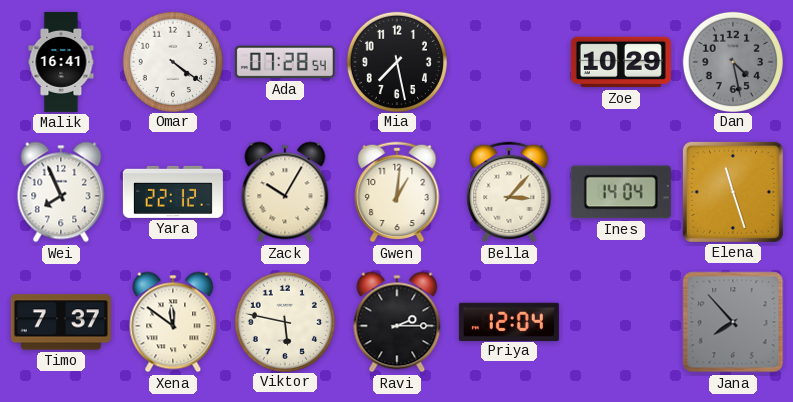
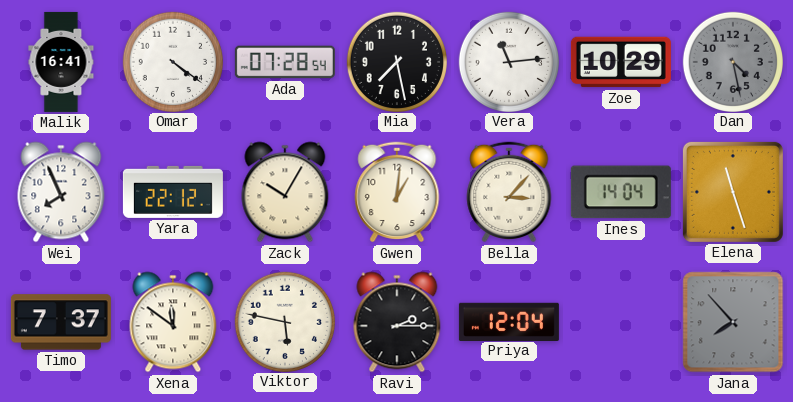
Vera: none -> 11:14 (508, 61)
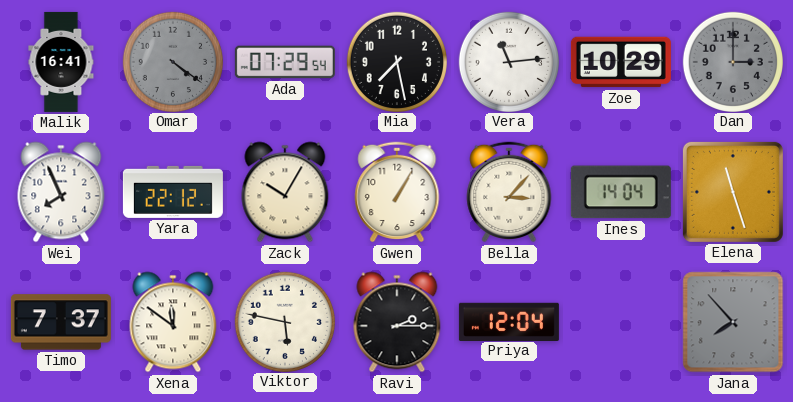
Omar dial: white -> grey (172, 61)
Ada: 07:28 -> 07:29 (285, 62)
Dan: 4:28 -> 3:00 (732, 61)
Gwen: 1:01 -> 1:05 (397, 192)
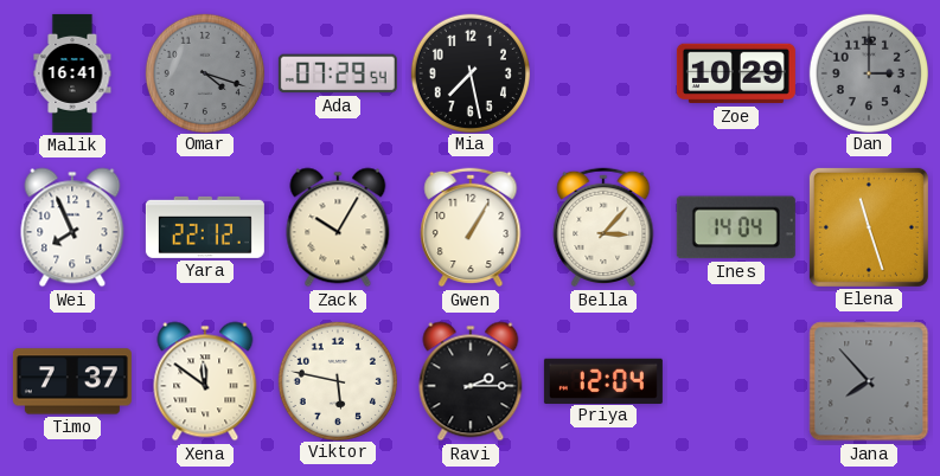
Omar: 4:21 -> 4:18 (204, 72)
Vera: 11:14 -> none (508, 61)
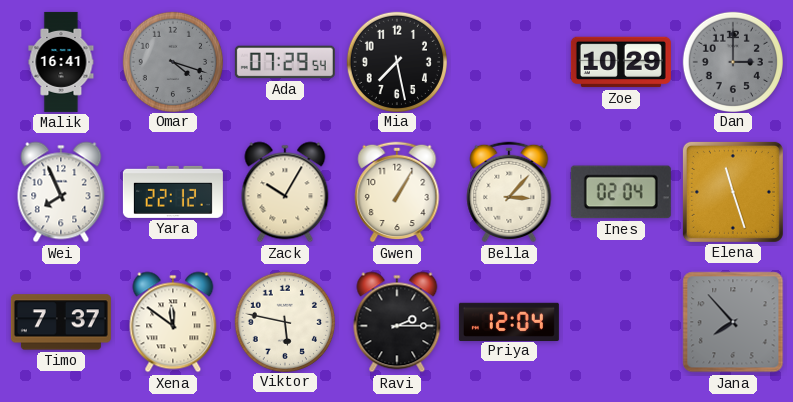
Ines: 14:04 -> 02:04 (621, 192)
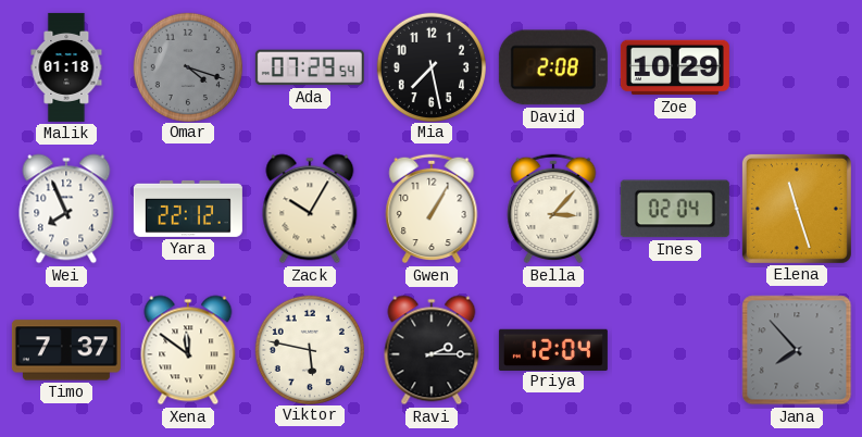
Malik: 16:41 -> 01:18 (66, 67)
David: none -> 2:08 (553, 67)
Dan: 3:00 -> none (732, 61)
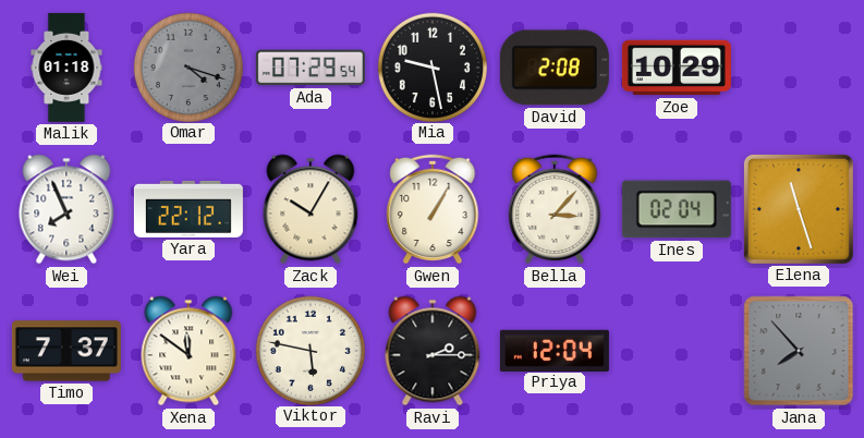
Mia: 7:28 -> 9:28 (431, 66)
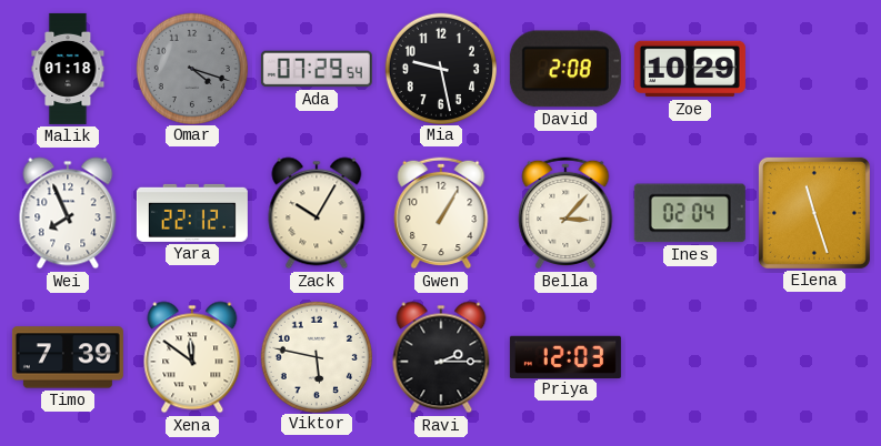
Timo: 7:37 -> 7:39 (68, 357)
Priya: 12:04 -> 12:03 (565, 356)
Jana: 7:53 -> none (799, 351)
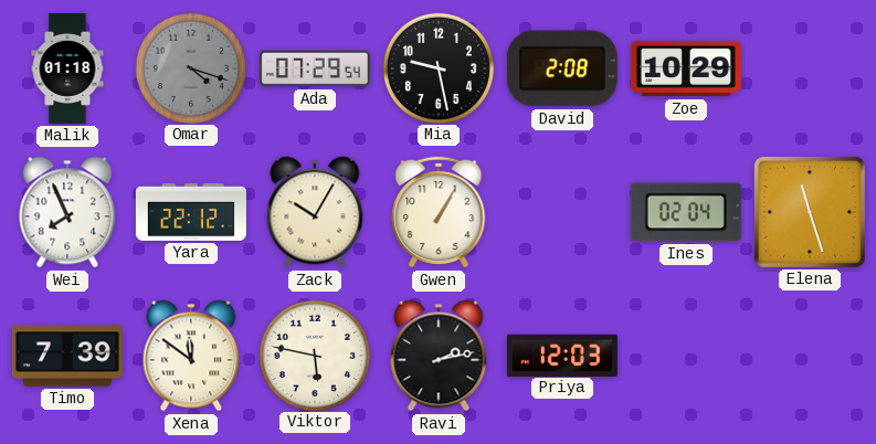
Bella: 3:07 -> none (565, 213)
Ravi: 2:15 -> 2:13 (439, 356)
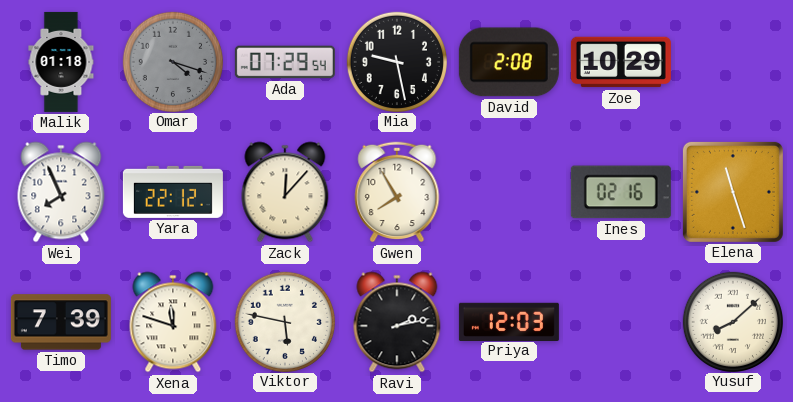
Zack: 10:05 -> 12:07 (285, 192)
Gwen: 1:05 -> 7:55 (397, 192)
Ines: 02:04 -> 02:16 (621, 192)
Xena: 11:51 -> 11:48 (173, 322)
Yusuf: none -> 8:08 (732, 321)
